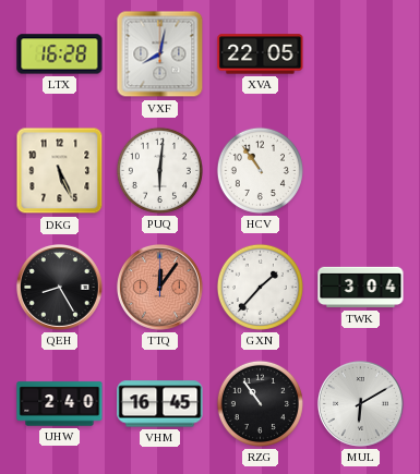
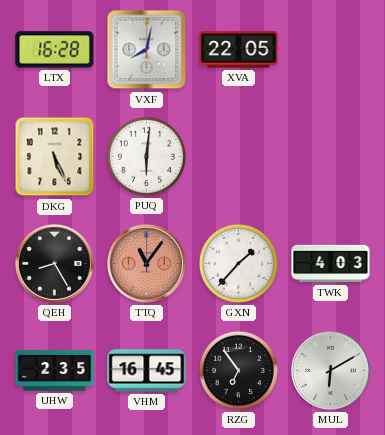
HCV: 10:54 -> none (260, 170)
TTQ: 12:06 -> 11:06 (147, 264)
TWK: 3:04 -> 4:03 (331, 264)
UHW: 2:40 -> 2:35 (55, 371)
RZG: 10:54 -> 6:54 (238, 370)
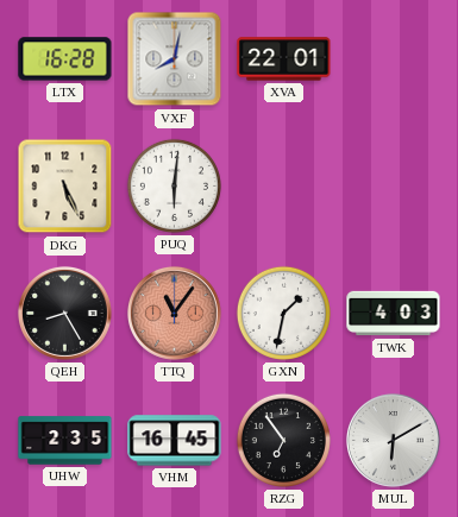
XVA: 22:05 -> 22:01 (284, 59)
GXN: 1:37 -> 1:32 (283, 313)
